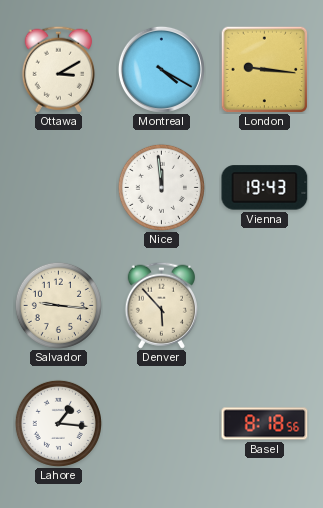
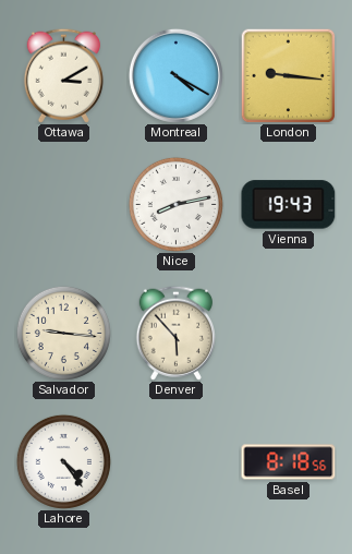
Nice: 11:59 -> 8:13 (175, 204)
Lahore: 1:16 -> 4:24 (63, 461)
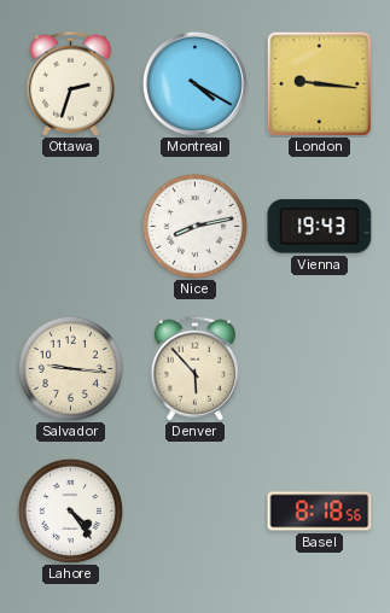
Ottawa: 3:10 -> 2:33 (70, 83)
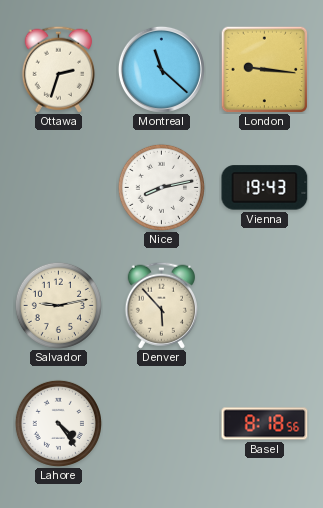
Montreal: 4:20 -> 11:22 (161, 69)
Salvador: 9:16 -> 9:13 (58, 305)
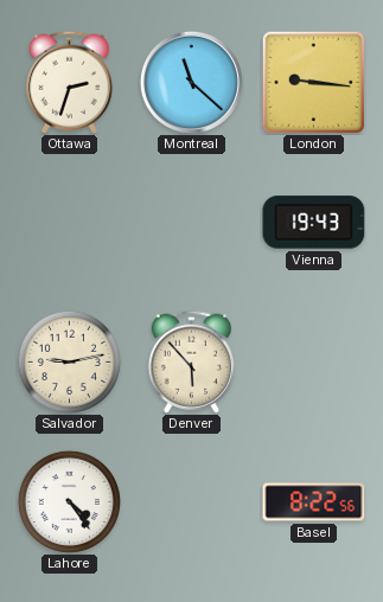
Nice: 8:13 -> none (161, 187)
Basel: 8:18 -> 8:22 (314, 502)
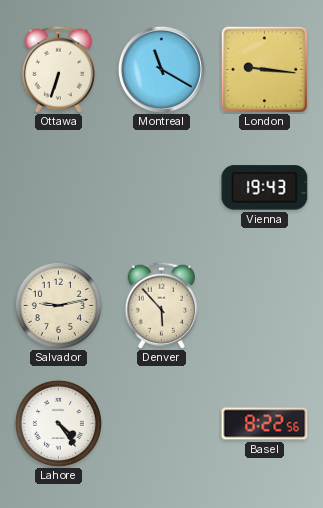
Ottawa: 2:33 -> 6:33 (58, 69)
Montreal: 11:22 -> 11:20 (161, 69)
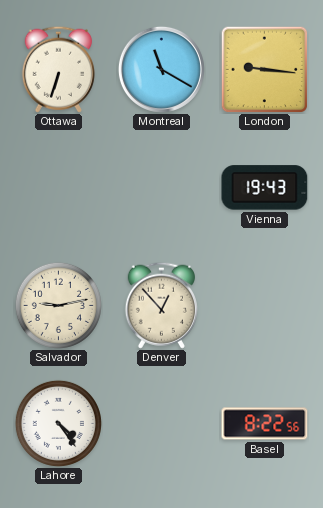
Denver: 5:53 -> 12:53 (161, 305)
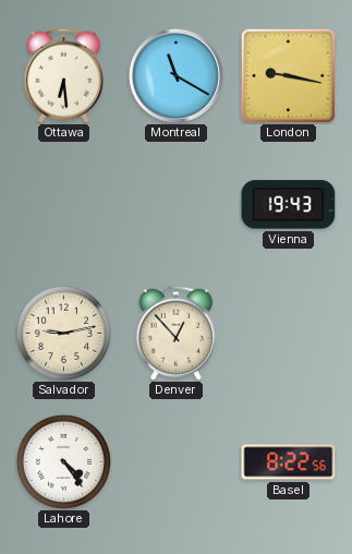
Ottawa: 6:33 -> 6:29 (63, 75)
London: 9:16 -> 9:17 (288, 75)
